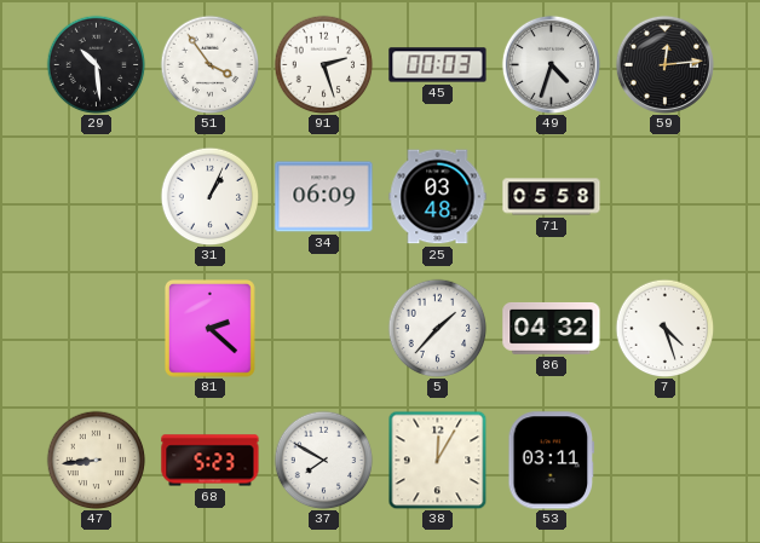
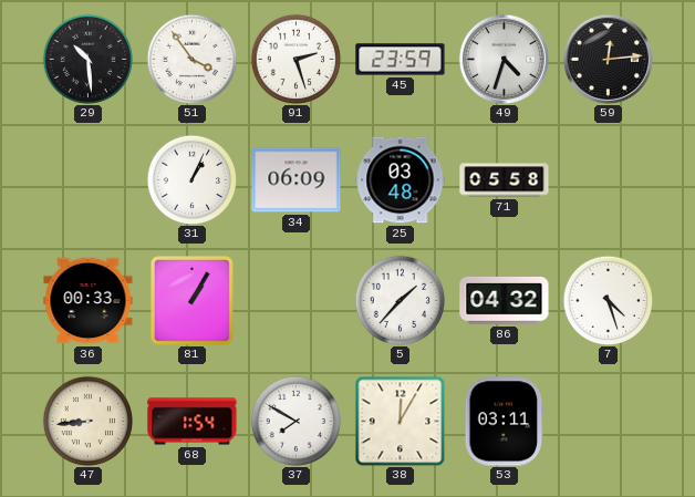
45: 00:03 -> 23:59 (401, 60)
36: none -> 00:33 (89, 301)
81: 2:22 -> 1:05 (193, 301)
68: 5:23 -> 1:54 (193, 422)
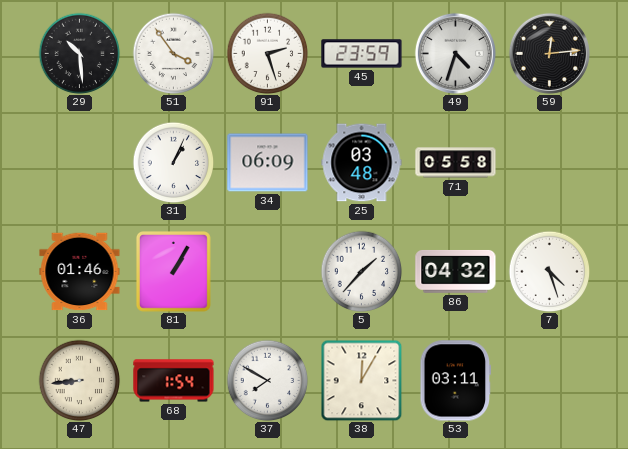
36: 00:33 -> 01:46 (80, 272)
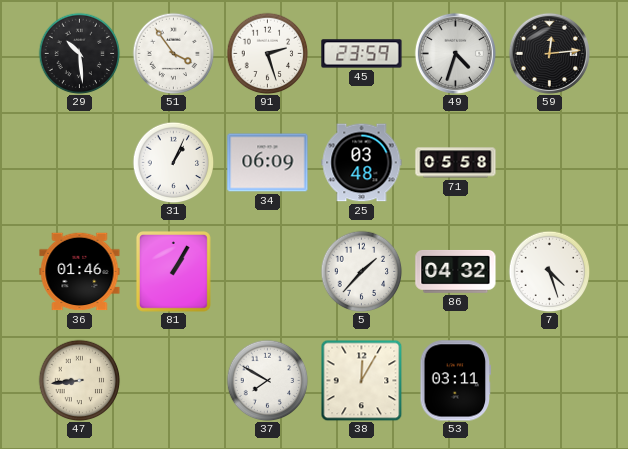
68: 1:54 -> none (174, 381)
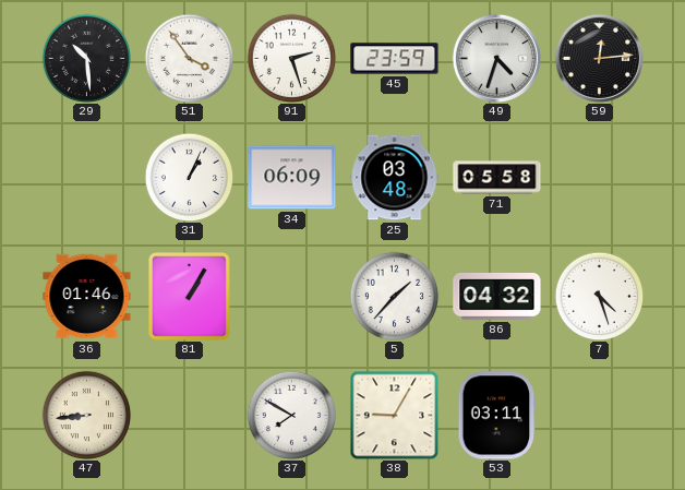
38: 12:05 -> 9:05 (394, 415)
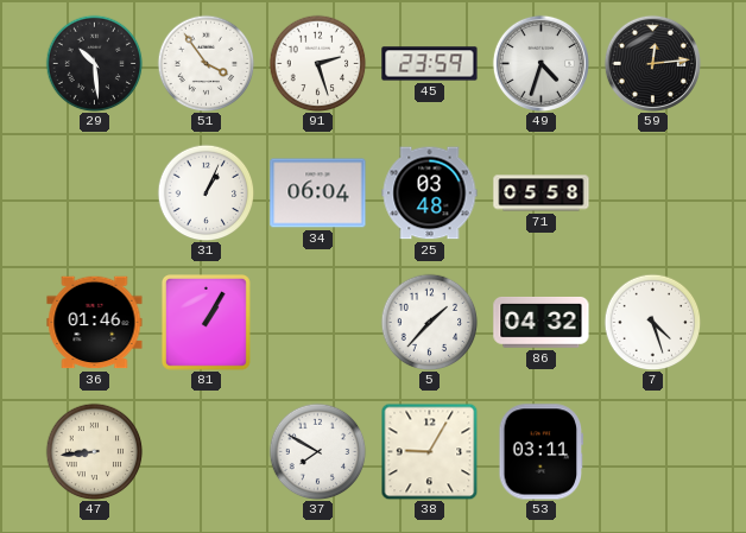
34: 06:09 -> 06:04 (318, 193)
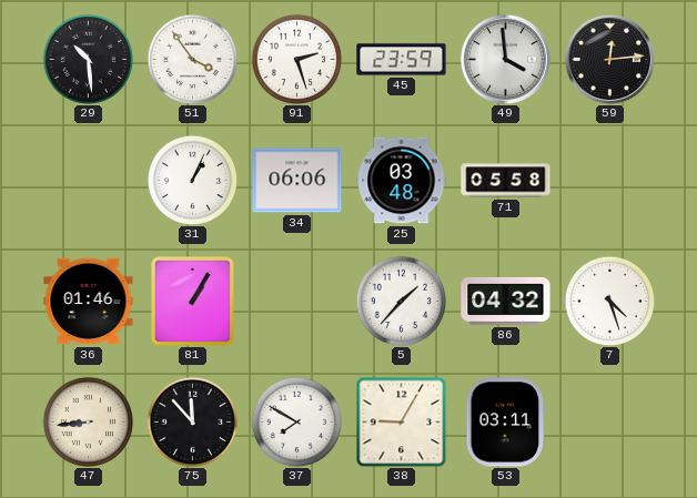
49: 4:33 -> 3:59 (505, 59)
34: 06:04 -> 06:06 (297, 181)
75: none -> 11:53 (192, 421)
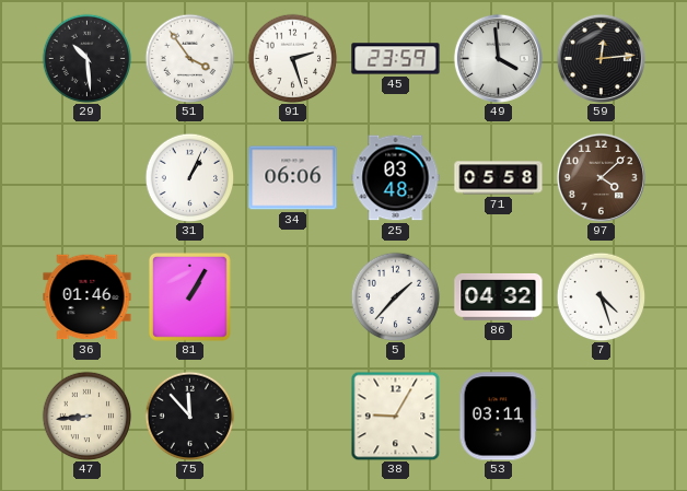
97: none -> 4:08 (601, 177)
37: 7:50 -> none (296, 421)
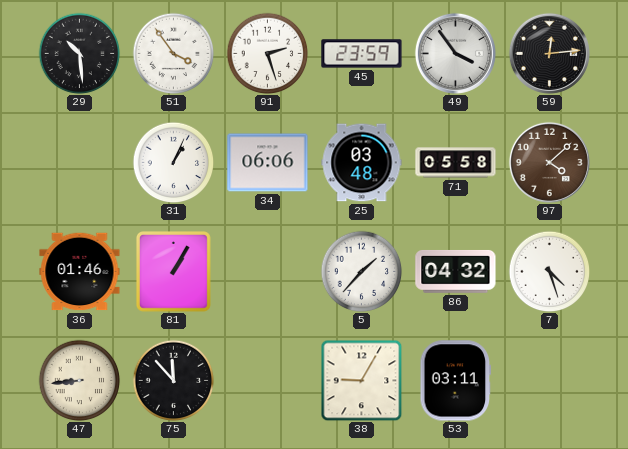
49: 3:59 -> 3:54 (455, 53)
